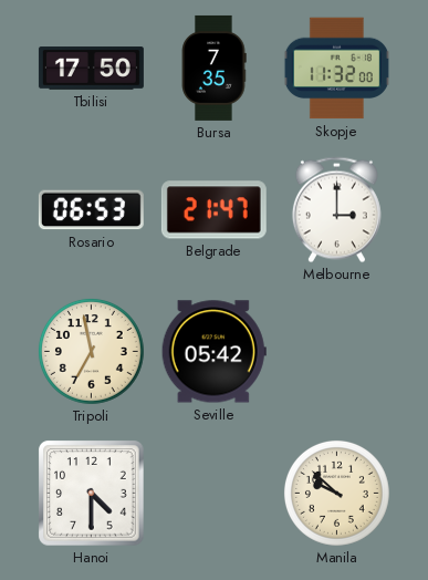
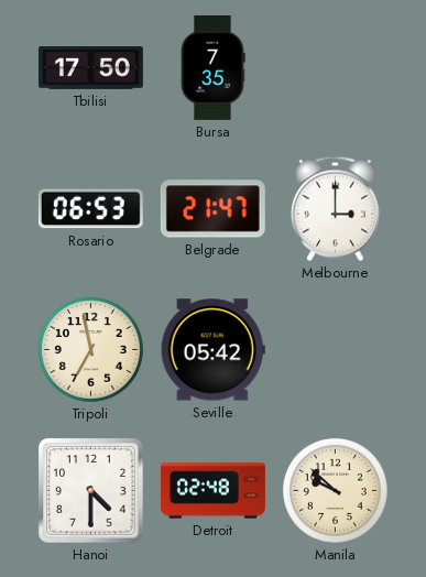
Skopje: 11:32 -> none (336, 69)
Detroit: none -> 02:48 (212, 491)
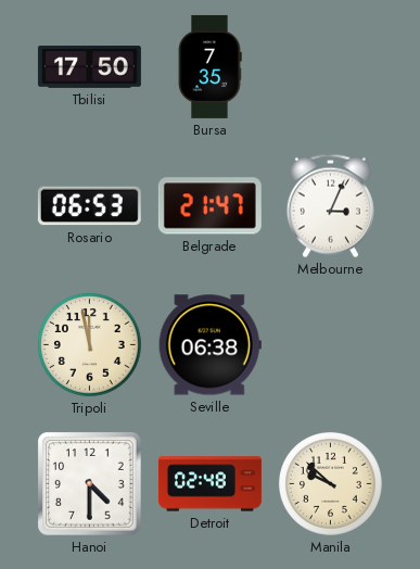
Melbourne: 3:00 -> 3:04 (330, 206)
Tripoli: 6:58 -> 11:58 (90, 345)
Seville: 05:42 -> 06:38 (209, 345)
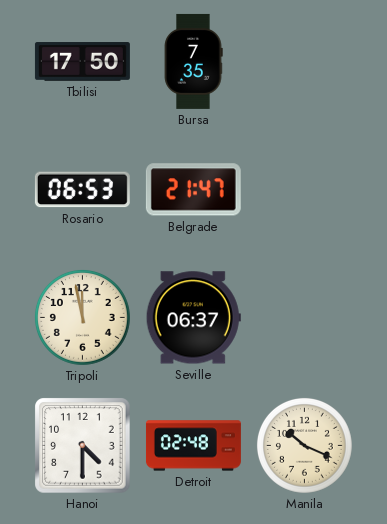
Melbourne: 3:04 -> none (330, 206)
Seville: 06:38 -> 06:37 (193, 318)
Manila: 9:52 -> 10:19 (305, 446)
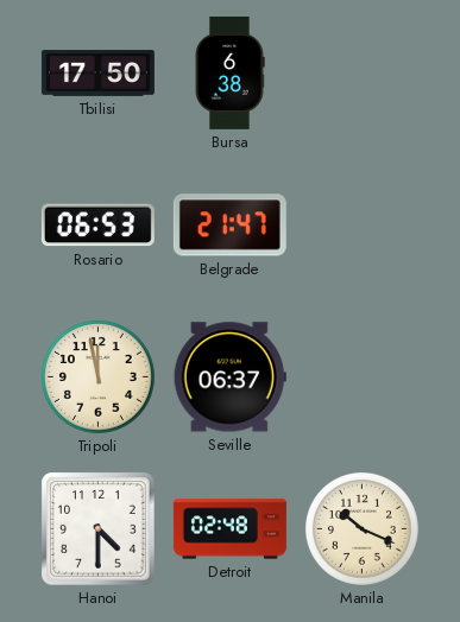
Bursa: 7:35 -> 6:38 (229, 72)
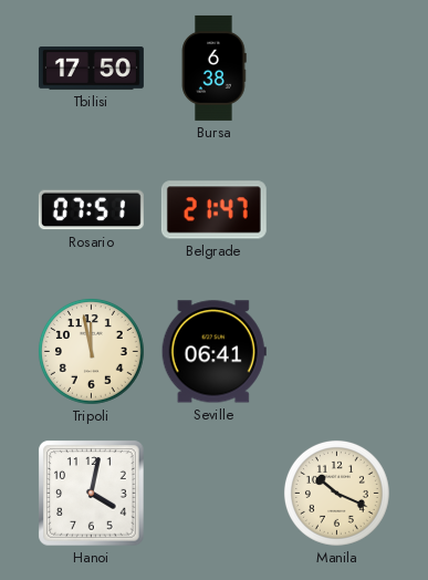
Rosario: 06:53 -> 07:51 (91, 210)
Seville: 06:37 -> 06:41 (213, 352)
Hanoi: 4:30 -> 4:02 (92, 494)
Detroit: 02:48 -> none (229, 529)
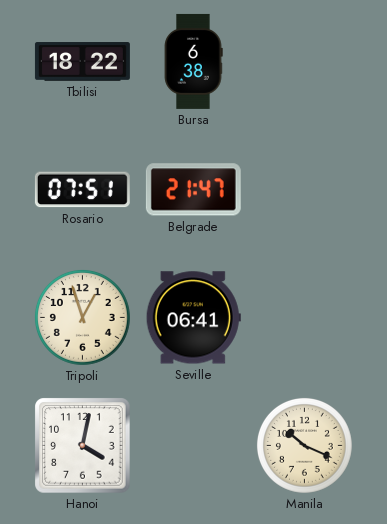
Tbilisi: 17:50 -> 18:22 (82, 62)
Tripoli: 11:58 -> 12:57 (83, 318)
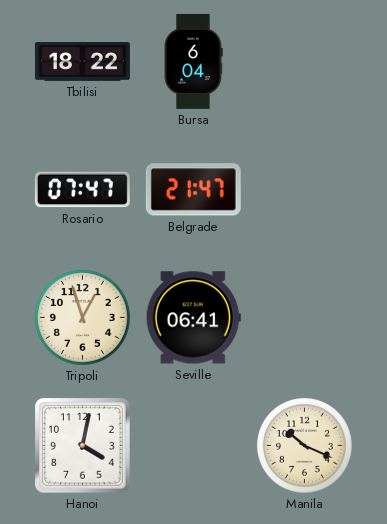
Bursa: 6:38 -> 6:04 (193, 61)
Rosario: 07:51 -> 07:47 (82, 190)
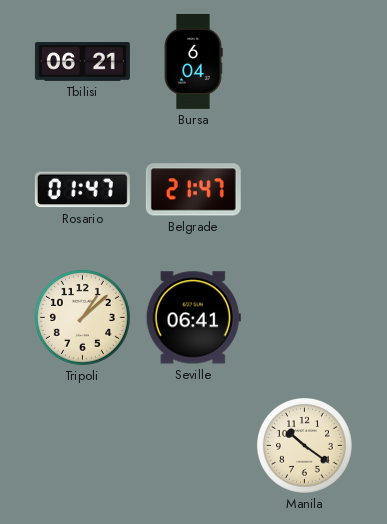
Tbilisi: 18:22 -> 06:21 (82, 62)
Rosario: 07:47 -> 01:47 (82, 190)
Tripoli: 12:57 -> 1:08 (83, 318)
Hanoi: 4:02 -> none (83, 446)
Manila: 10:19 -> 10:21 (305, 446)
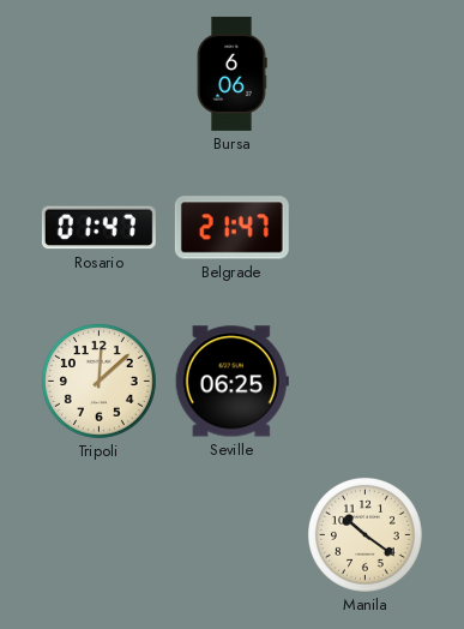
Tbilisi: 06:21 -> none (82, 62)
Bursa: 6:04 -> 6:06 (231, 73)
Tripoli: 1:08 -> 12:08 (100, 382)
Seville: 06:41 -> 06:25 (231, 382)
